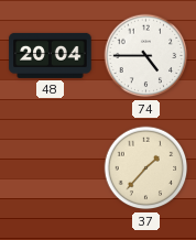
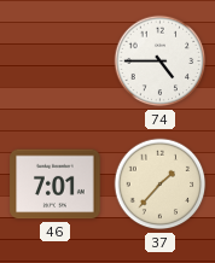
48: 20:04 -> none (51, 55)
46: none -> 7:01 (56, 185)
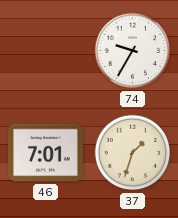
74: 4:45 -> 9:35 (133, 51)
37: 1:37 -> 1:33 (133, 153)
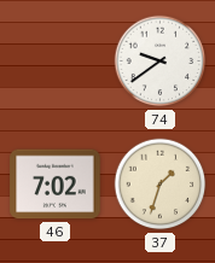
74: 9:35 -> 9:39 (161, 62)
46: 7:01 -> 7:02 (56, 185)
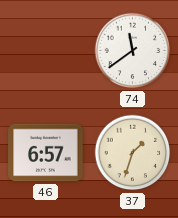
74: 9:39 -> 11:39 (133, 51)
46: 7:02 -> 6:57 (46, 153)
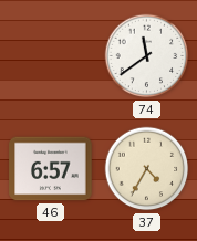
37: 1:33 -> 4:35 (147, 169)
